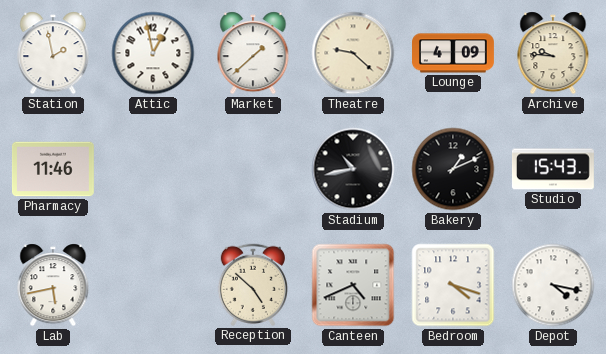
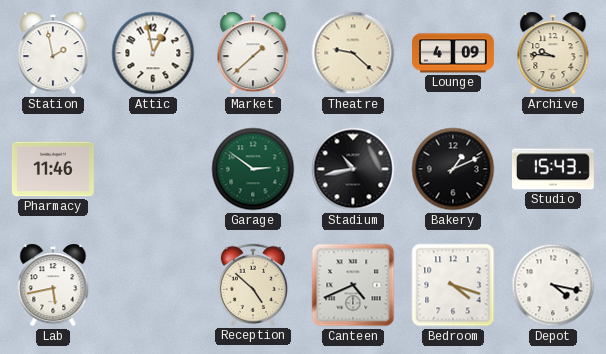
Garage: none -> 2:51 (253, 169)
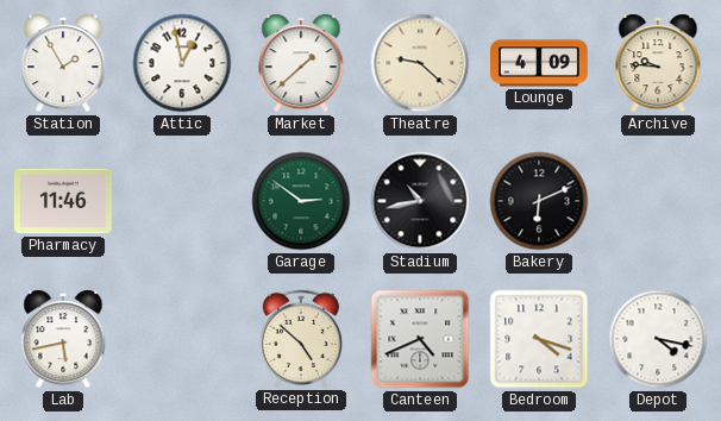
Station: 1:58 -> 1:55 (63, 63)
Bakery: 1:11 -> 6:11 (539, 201)
Studio: 15:43 -> none (553, 169)
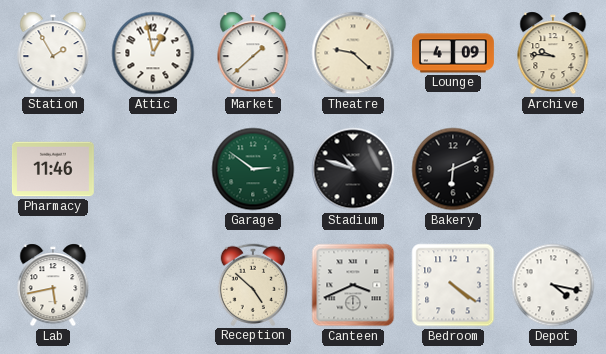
Stadium: 10:43 -> 10:48 (353, 169)
Canteen: 4:41 -> 3:41 (353, 285)
Bedroom: 4:18 -> 4:21 (453, 285)
